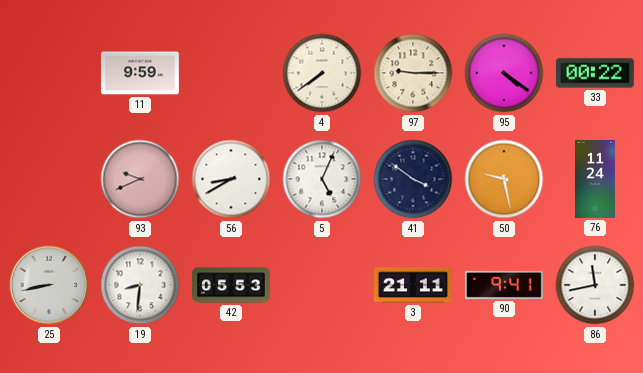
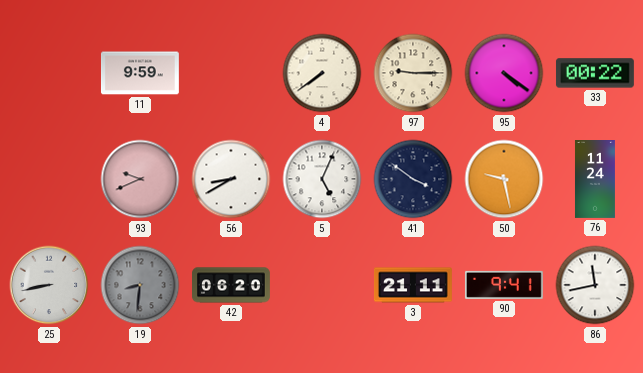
19 dial: white -> grey (140, 285)
42: 05:53 -> 06:20 (232, 285)
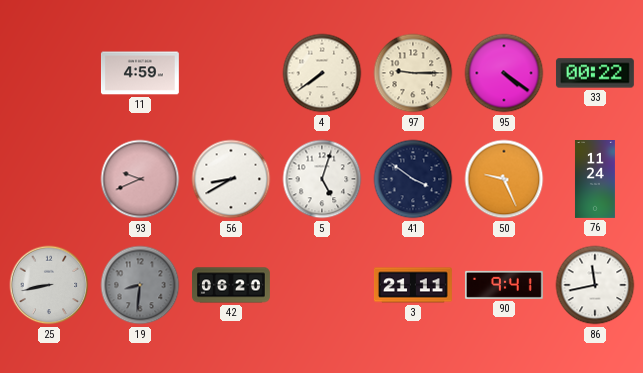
11: 9:59 -> 4:59 (140, 73)
5: 5:04 -> 5:03 (322, 179)
50: 9:28 -> 9:26 (504, 179)
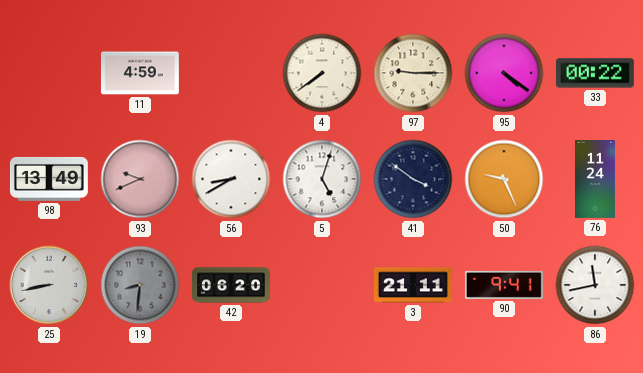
98: none -> 13:49 (49, 179)
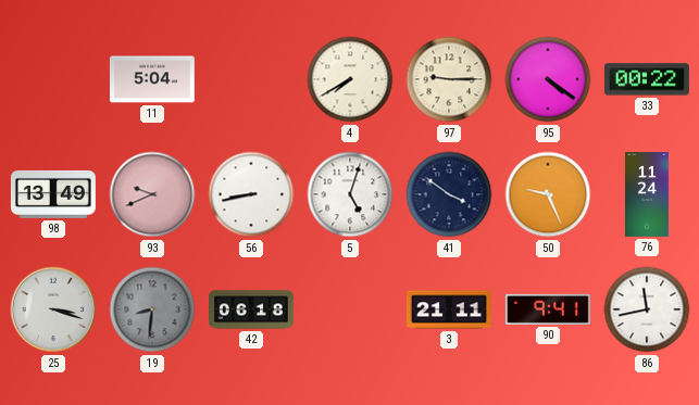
11: 4:59 -> 5:04 (152, 79)
4: 7:39 -> 7:40 (350, 79)
56: 8:40 -> 8:43 (251, 194)
25: 8:43 -> 3:18 (53, 309)
42: 06:20 -> 06:18 (252, 309)
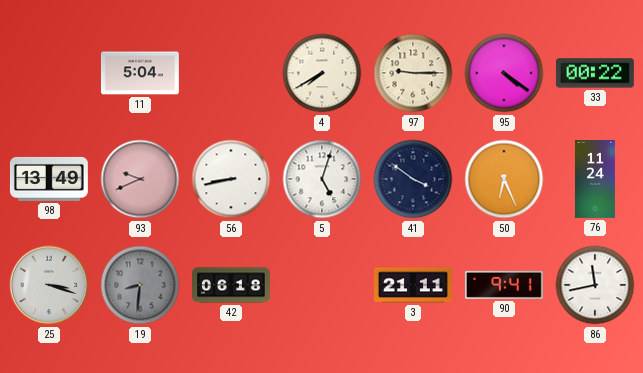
50: 9:26 -> 6:26 (504, 179)
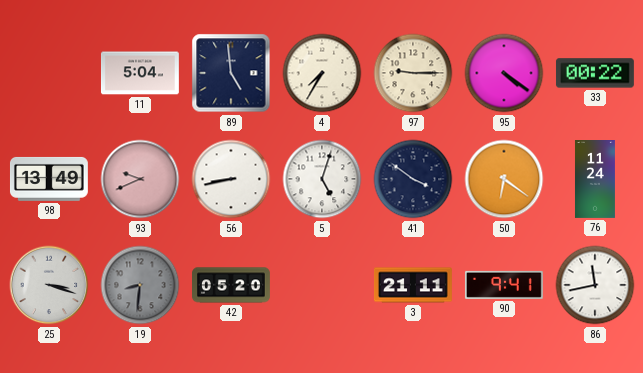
89: none -> 4:59 (231, 73)
4: 7:40 -> 7:35 (322, 73)
50: 6:26 -> 6:21 (504, 179)
42: 06:18 -> 05:20 (232, 285)
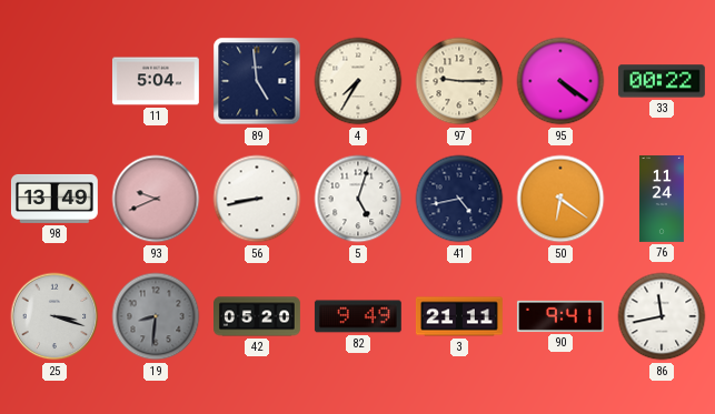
41: 3:51 -> 4:43 (459, 199)
82: none -> 9:49 (358, 316)
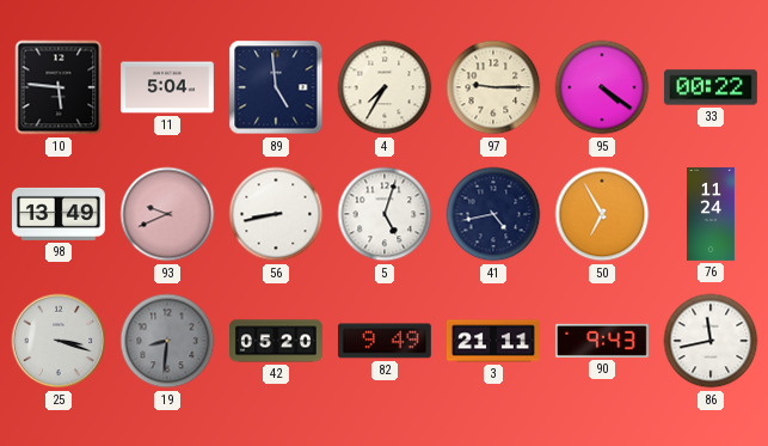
10: none -> 5:46 (59, 87)
50: 6:21 -> 6:55 (602, 214)
90: 9:41 -> 9:43 (602, 341)
